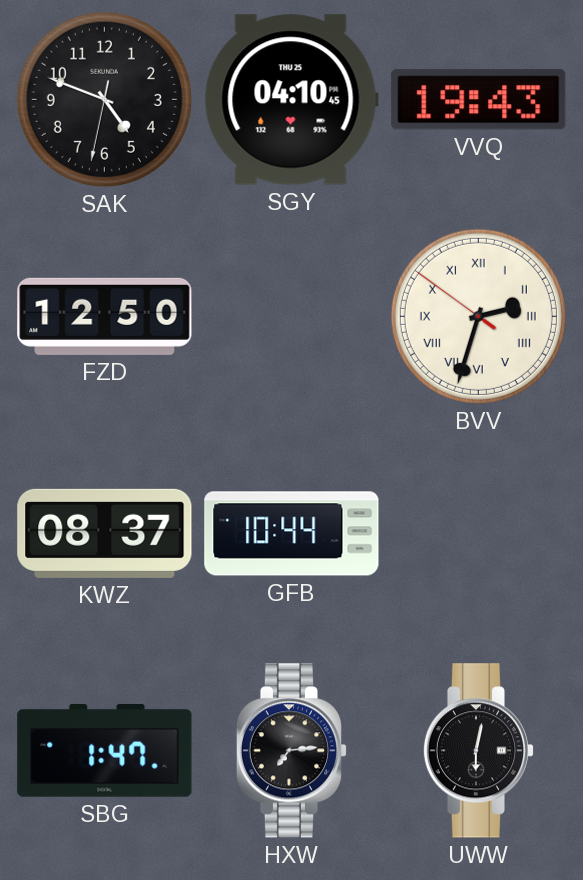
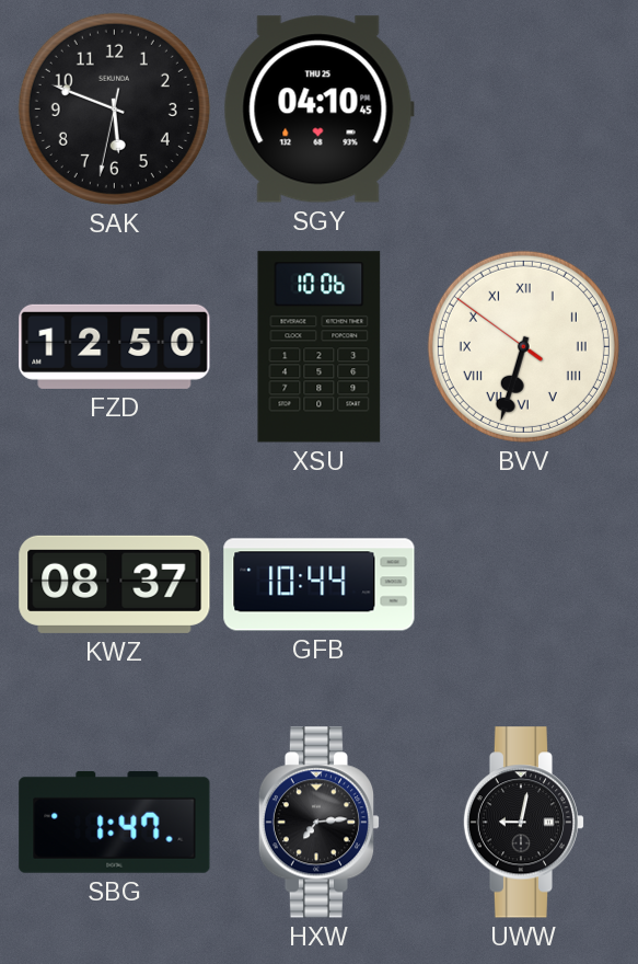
SAK: 4:48 -> 5:48 (114, 108)
VVQ: 19:43 -> none (479, 100)
XSU: none -> 10:06 (320, 347)
BVV: 2:32 -> 6:32 (523, 346)
UWW: 6:02 -> 9:02 (524, 823)
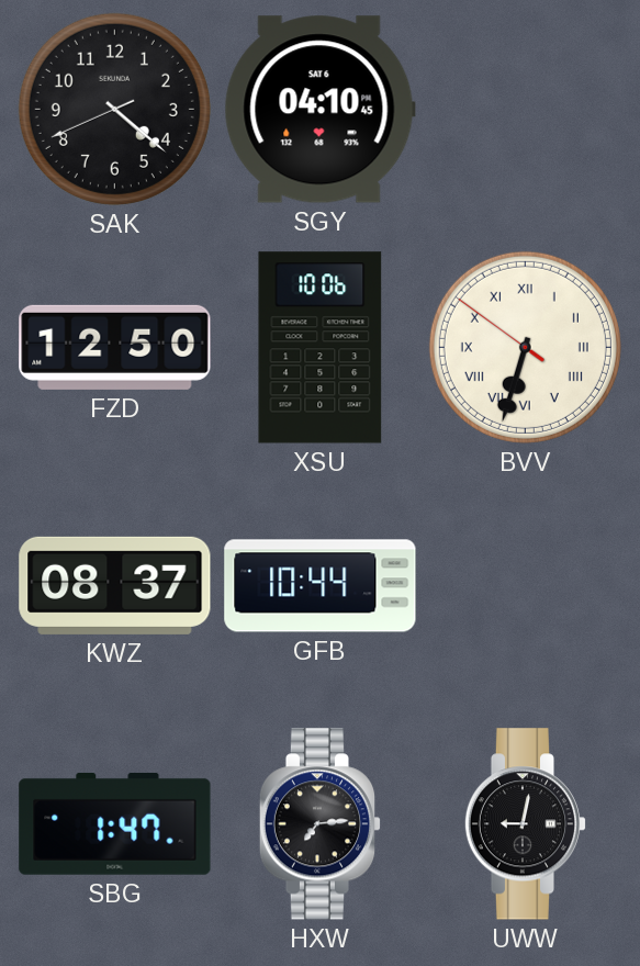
SAK: 5:48 -> 4:21 (114, 109)
SGY date: THU 25 -> SAT 6 (319, 110)
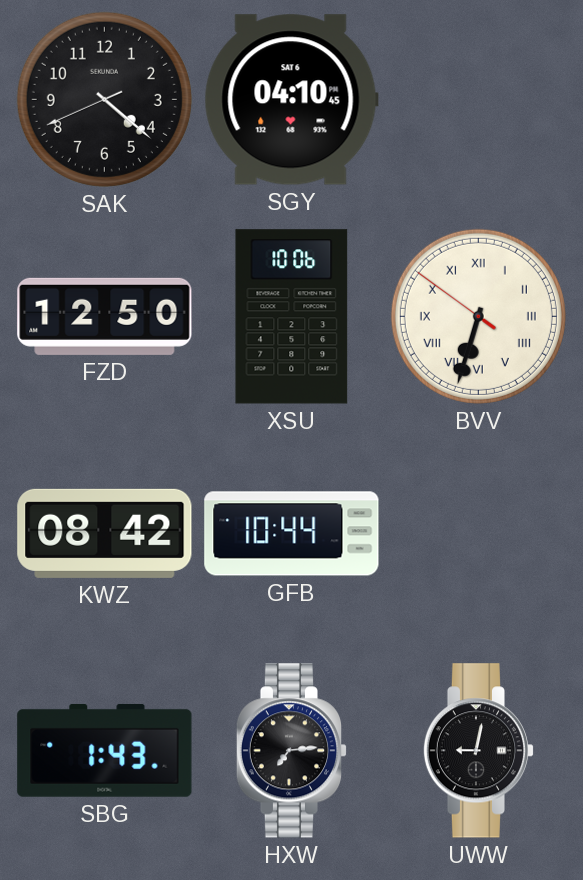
KWZ: 08:37 -> 08:42 (105, 533)
SBG: 1:47 -> 1:43 (105, 750)
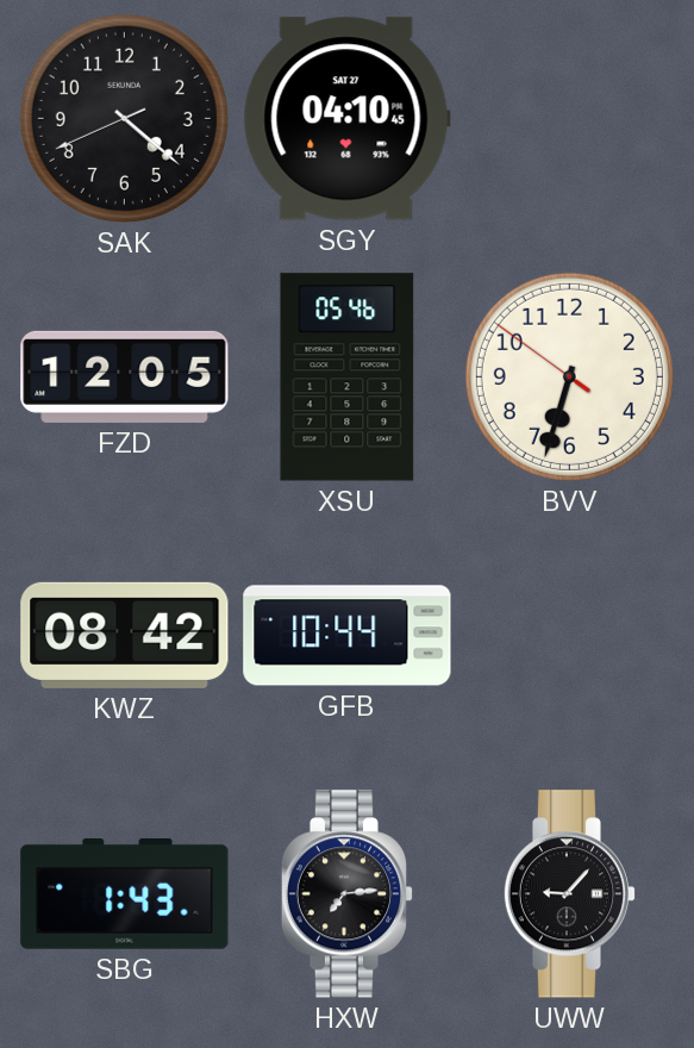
SGY date: SAT 6 -> SAT 27 (346, 119)
FZD: 12:50 -> 12:05 (125, 376)
XSU: 10:06 -> 05:46 (348, 378)
BVV numerals: Roman -> Arabic (569, 376)
UWW: 9:02 -> 9:07 (570, 894)
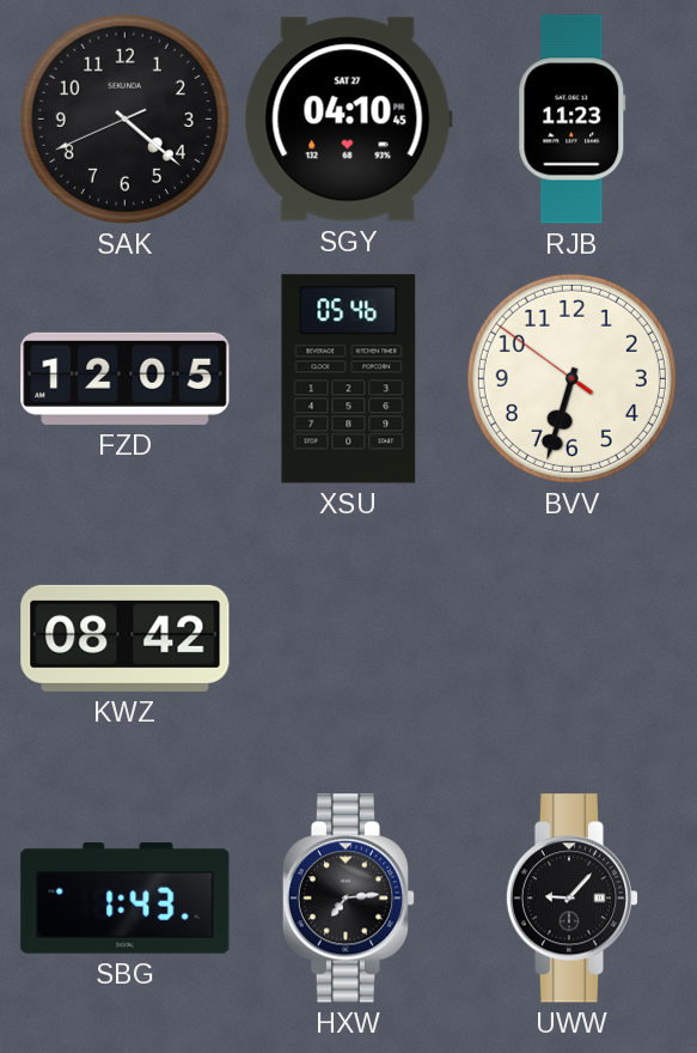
RJB: none -> 11:23 (573, 120)
GFB: 10:44 -> none (348, 636)
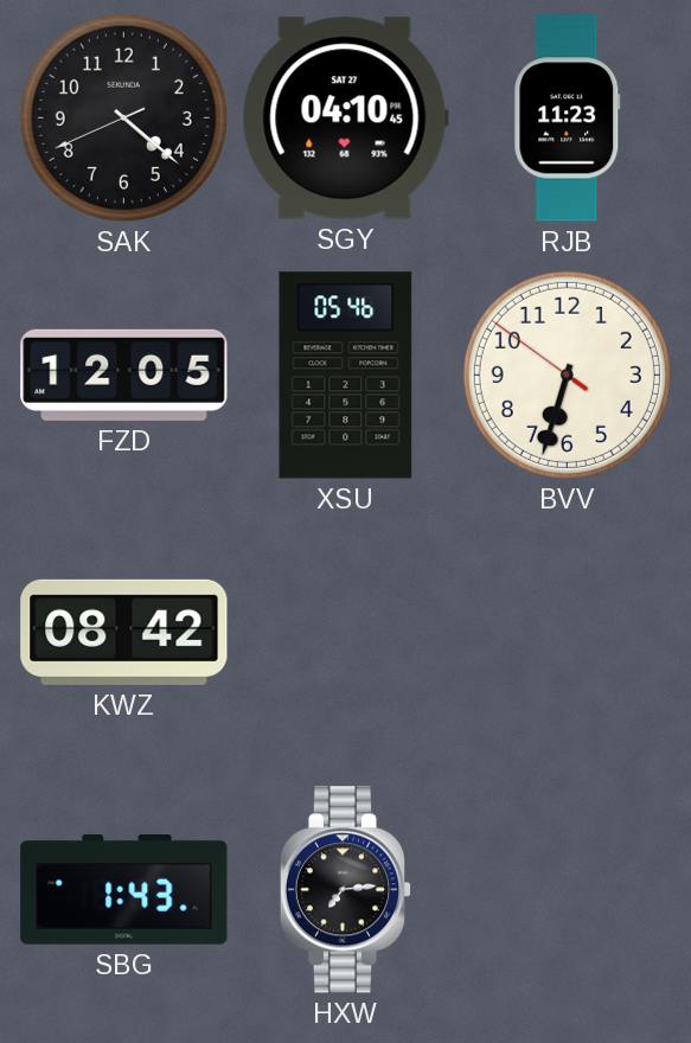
UWW: 9:07 -> none (573, 899)
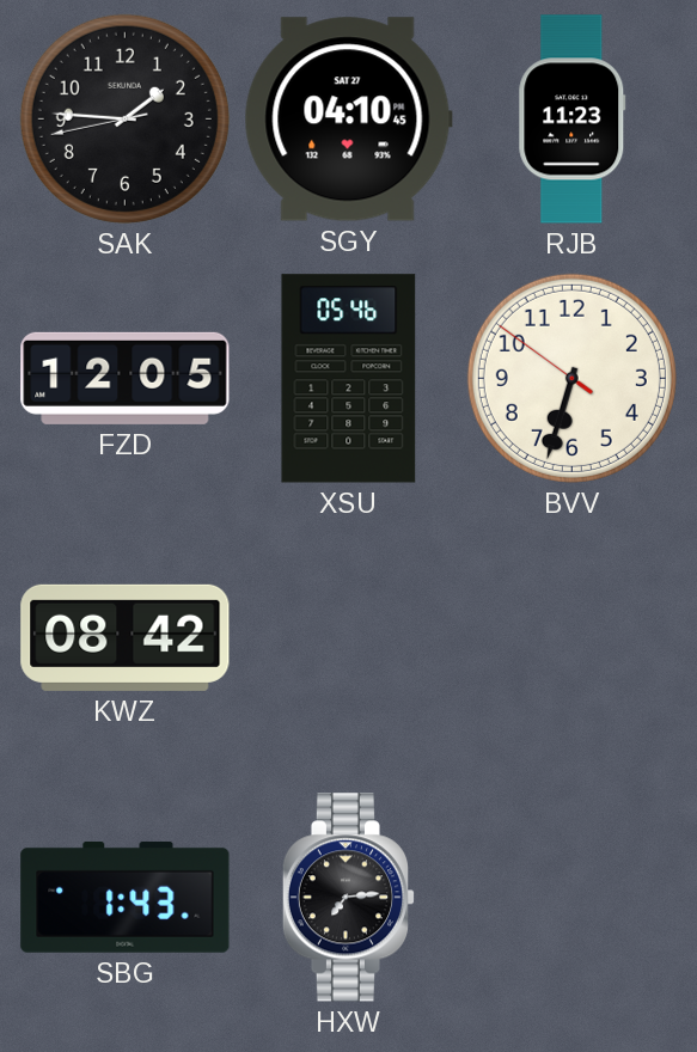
SAK: 4:21 -> 1:45 (124, 118)
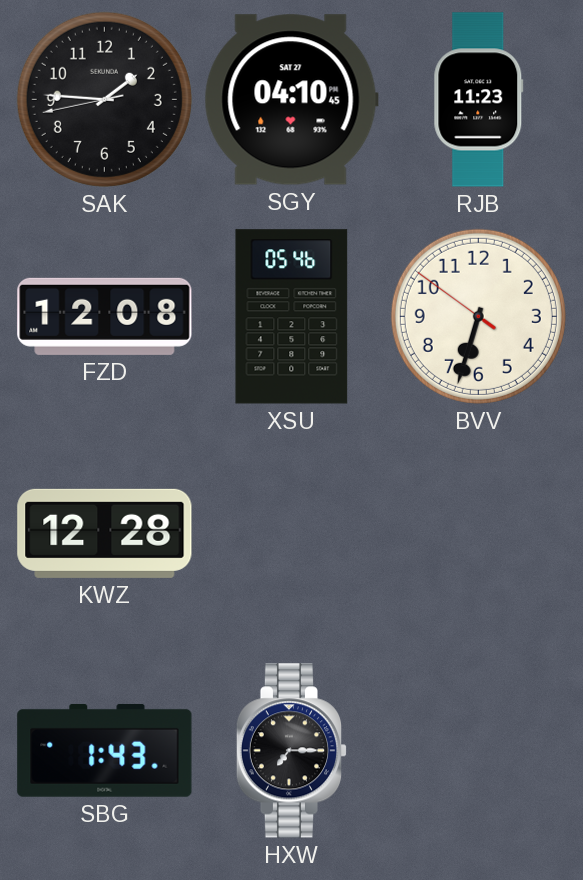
FZD: 12:05 -> 12:08 (105, 316)
KWZ: 08:42 -> 12:28 (105, 533)
HXW: 7:14 -> 7:15 (292, 751)
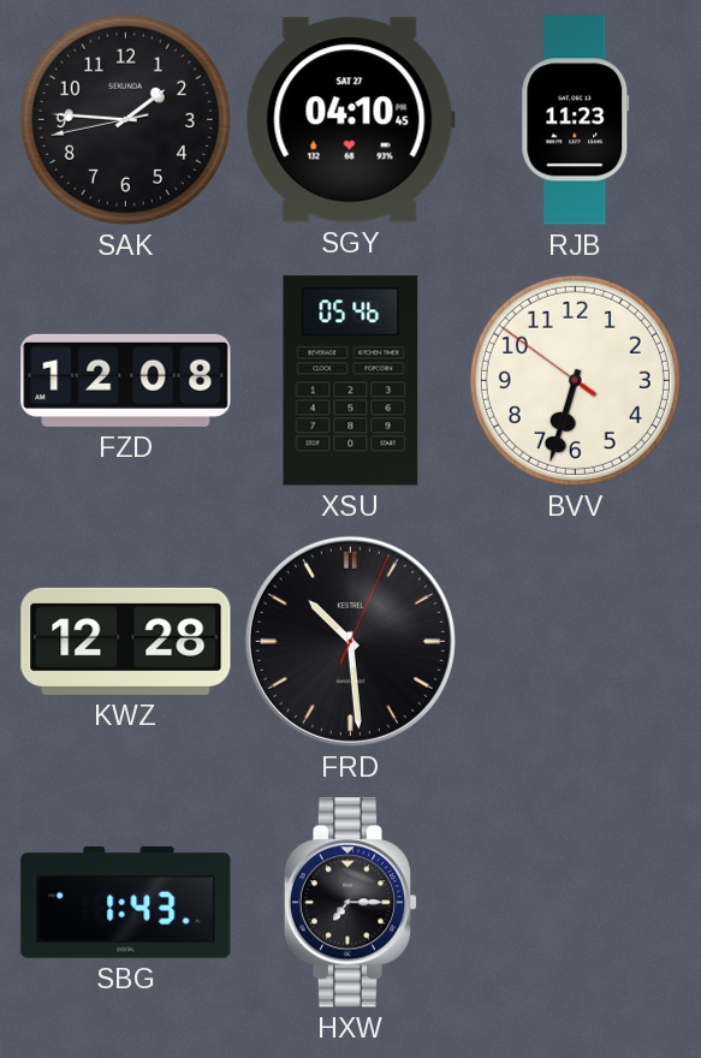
FRD: none -> 10:29 (350, 641)
